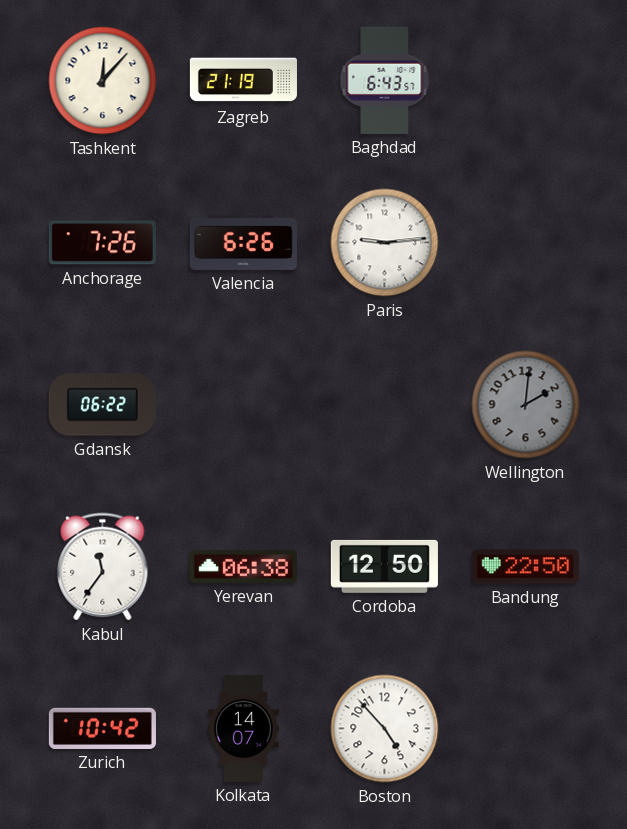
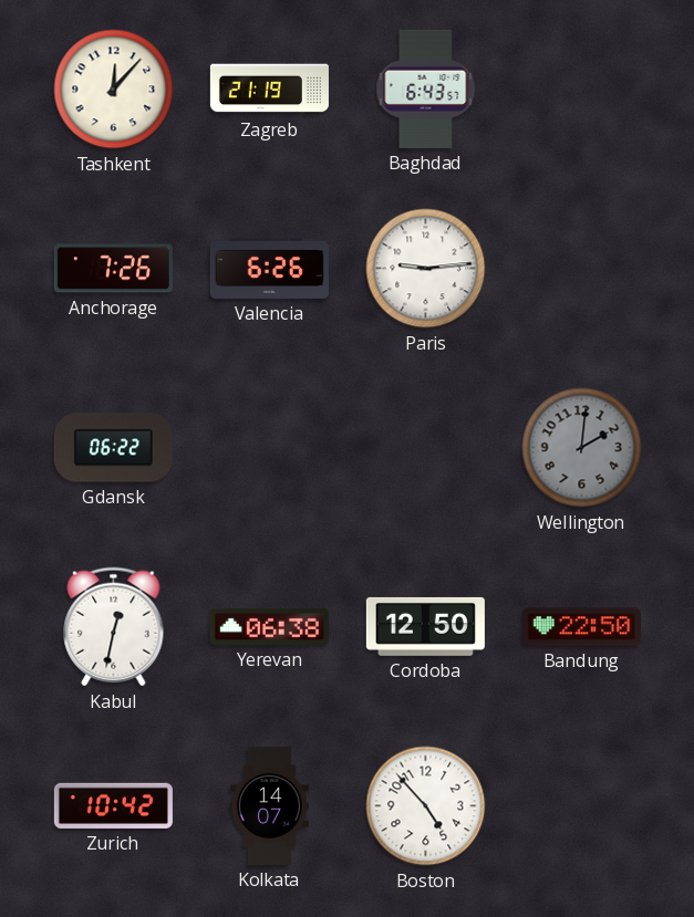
Kabul: 11:36 -> 12:32 (114, 627)
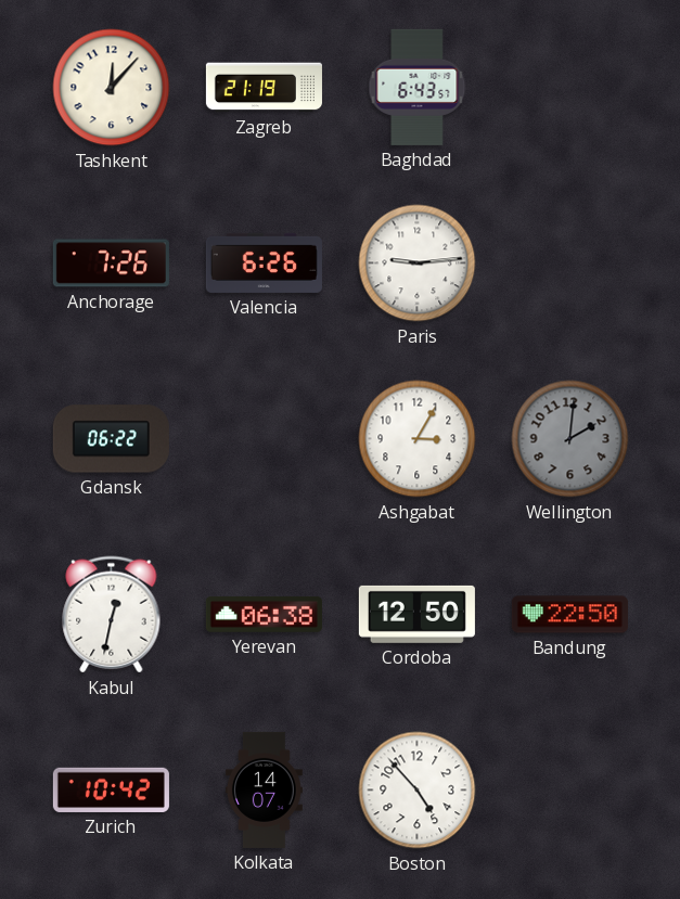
Ashgabat: none -> 3:05 (418, 439)
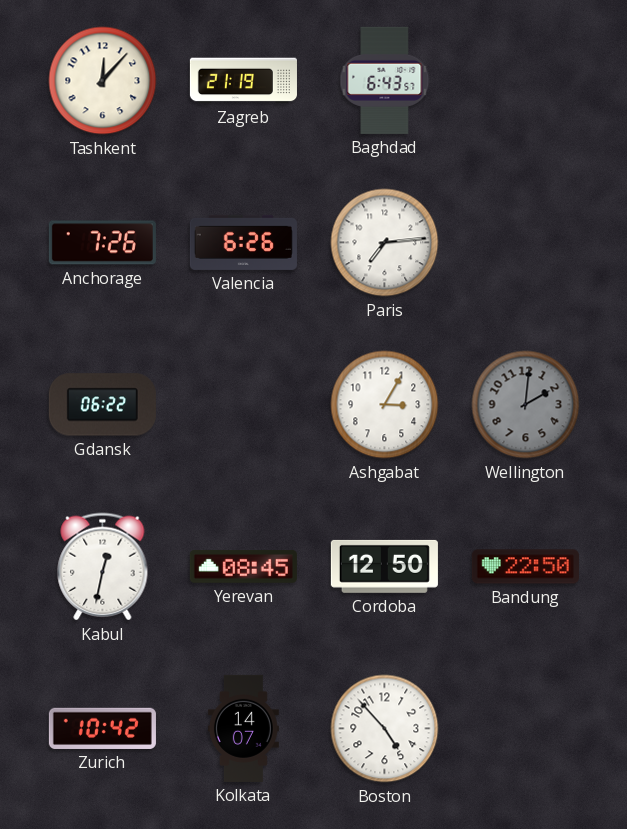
Paris: 9:14 -> 7:14 (385, 243)
Yerevan: 06:38 -> 08:45 (243, 567)
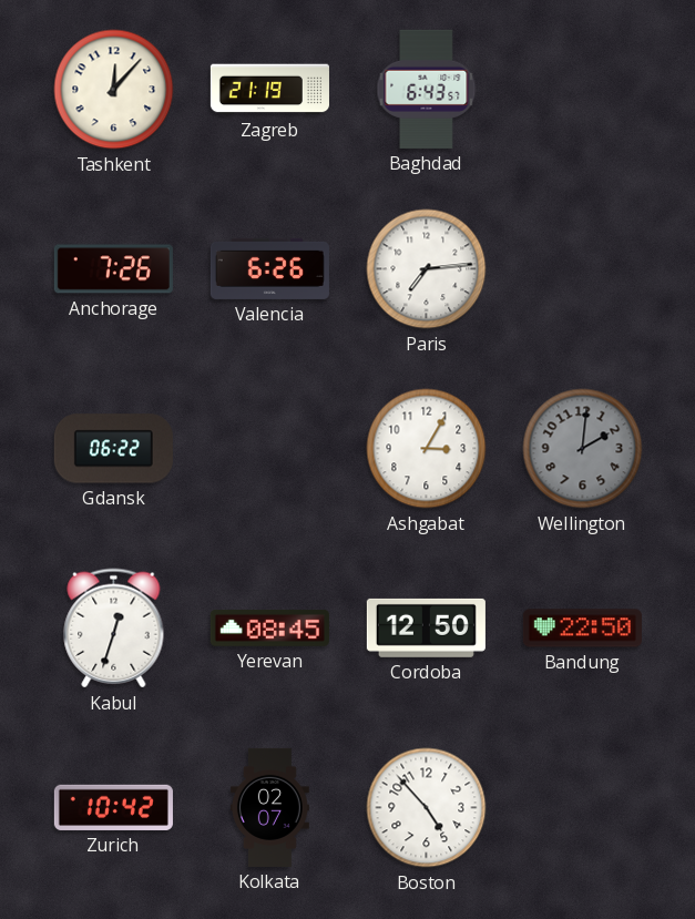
Kabul: 12:32 -> 12:33 (114, 629)
Kolkata: 14:07 -> 02:07 (269, 807)
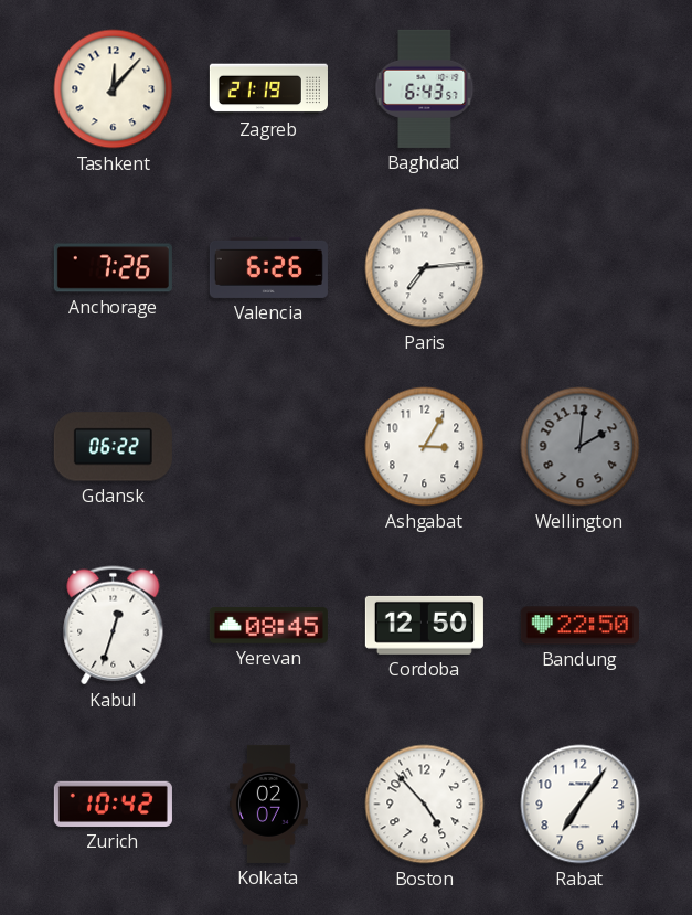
Rabat: none -> 7:06 (581, 805)
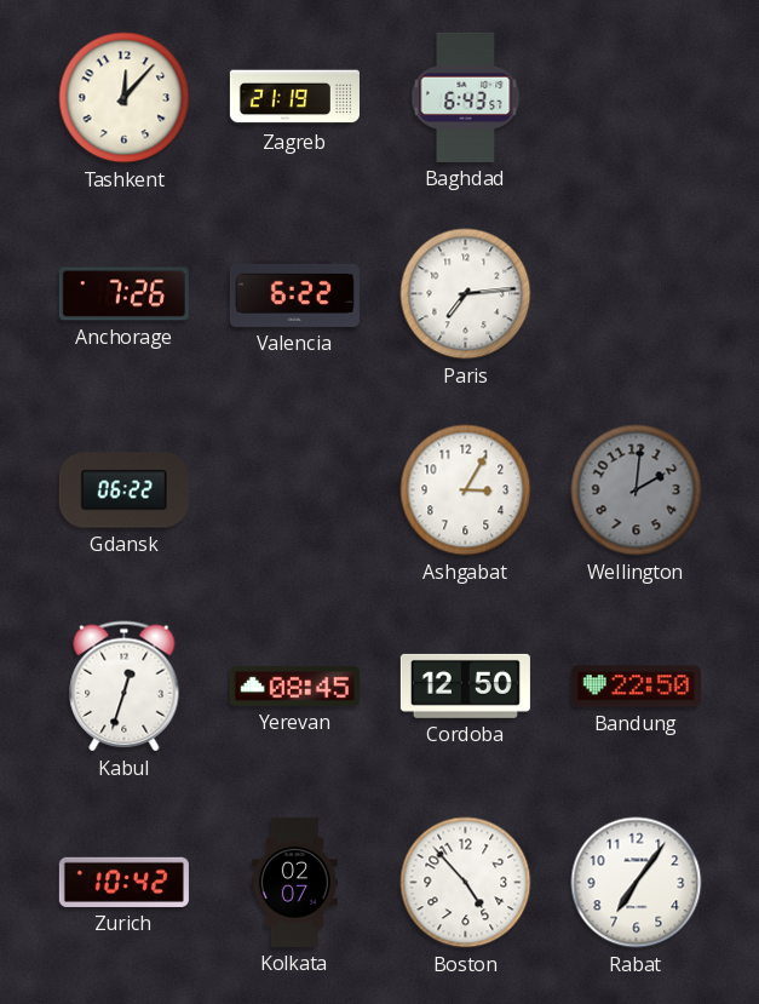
Valencia: 6:26 -> 6:22 (294, 293)
